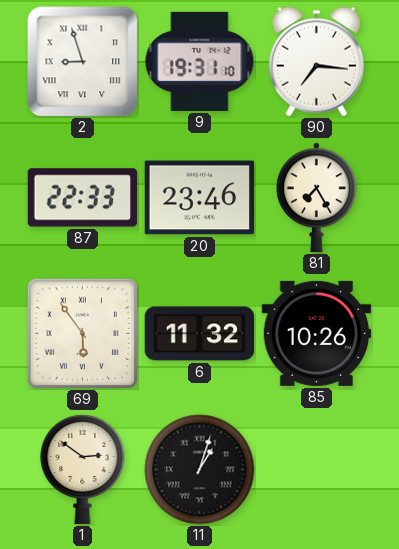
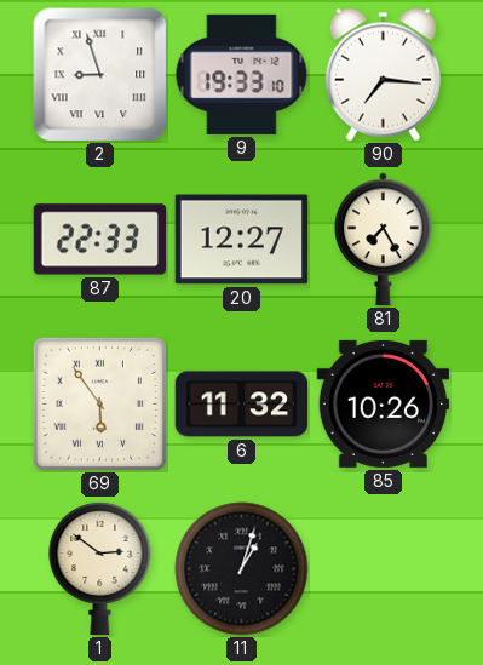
9: 19:31 -> 19:33 (242, 74)
20: 23:46 -> 12:27 (242, 240)
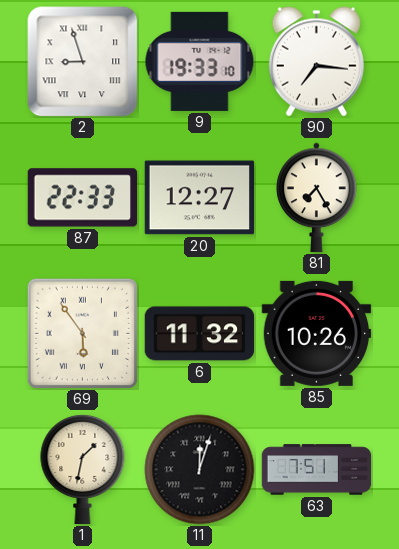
1: 2:51 -> 1:32 (83, 469)
11: 1:03 -> 12:03 (200, 470)
63: none -> 7:51 (317, 470)
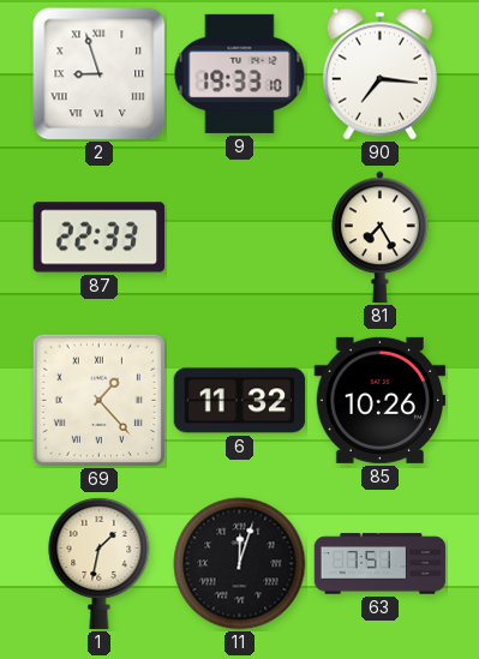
20: 12:27 -> none (200, 198)
69: 5:54 -> 1:23 (98, 400)
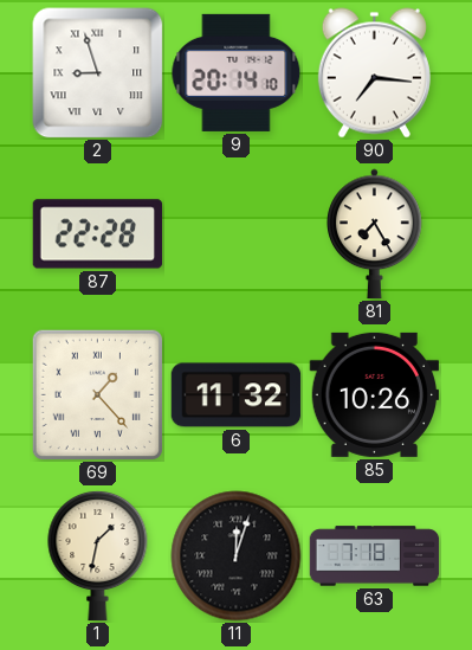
9: 19:33 -> 20:14 (237, 72)
87: 22:33 -> 22:28 (98, 234)
63: 7:51 -> 7:18 (375, 556)
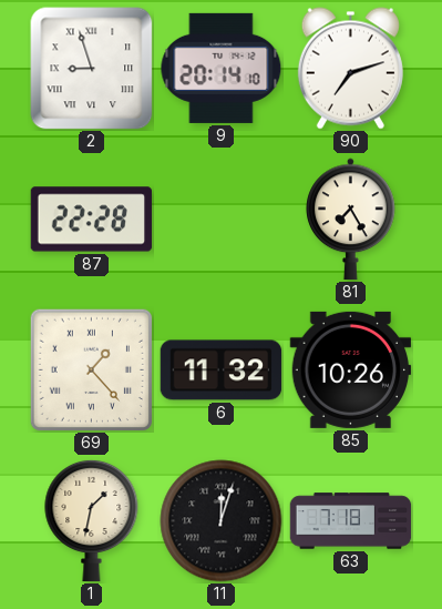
90: 7:16 -> 7:12 (350, 69)
